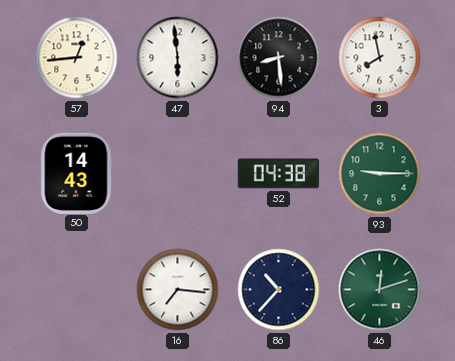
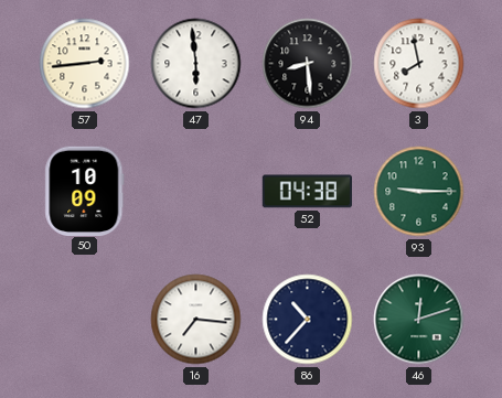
57: 12:44 -> 2:44 (85, 64)
50: 14:43 -> 10:09 (85, 191)
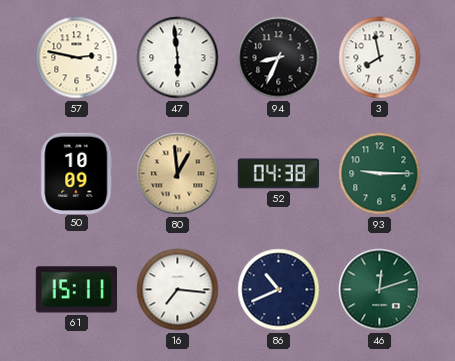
57: 2:44 -> 2:47 (77, 58)
94: 8:29 -> 8:34 (279, 58)
80: none -> 12:59 (178, 174)
61: none -> 15:11 (76, 290)
86: 10:37 -> 10:41 (279, 290)
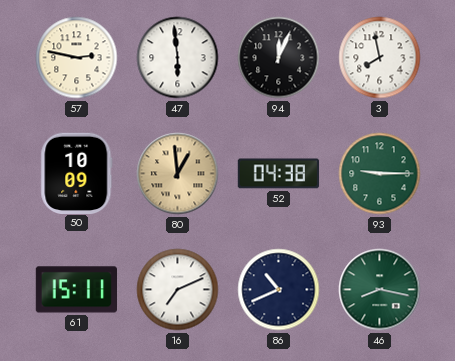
94: 8:34 -> 12:04 (279, 58)
16: 7:16 -> 7:11 (178, 290)
46: 12:12 -> 8:17 (380, 290)
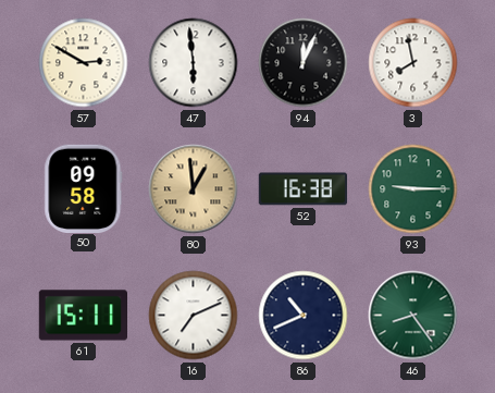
57: 2:47 -> 2:50 (84, 63)
50: 10:09 -> 09:58 (84, 188)
52: 04:38 -> 16:38 (304, 189)
46: 8:17 -> 8:24 (413, 316)
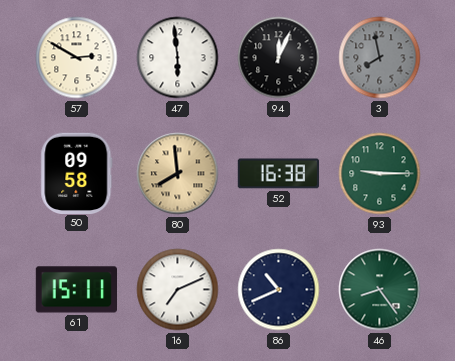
3 dial: white -> grey (380, 58)
80: 12:59 -> 7:59 (178, 174)
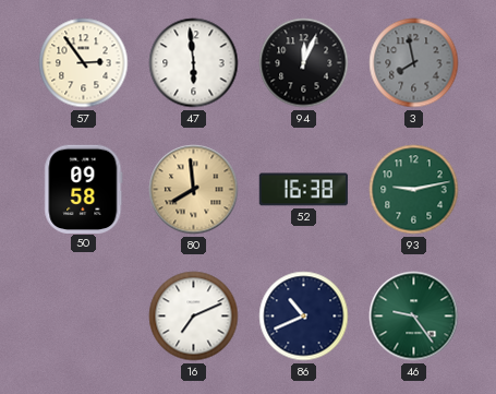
57: 2:50 -> 2:54 (84, 63)
93: 9:15 -> 9:13 (414, 190)
61: 15:11 -> none (76, 290)
46: 8:24 -> 9:24 (414, 317)
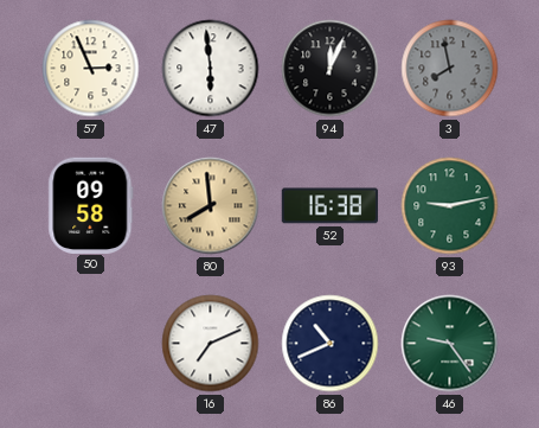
57: 2:54 -> 2:56 (91, 69)
